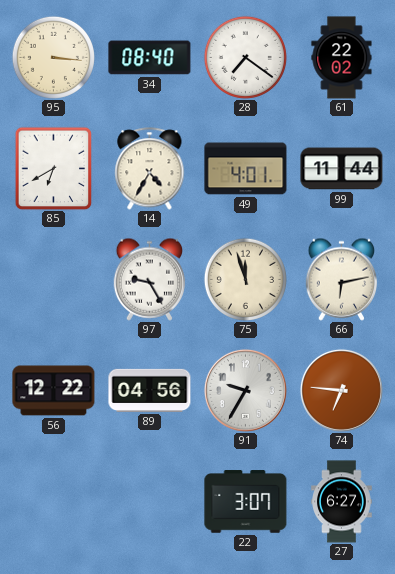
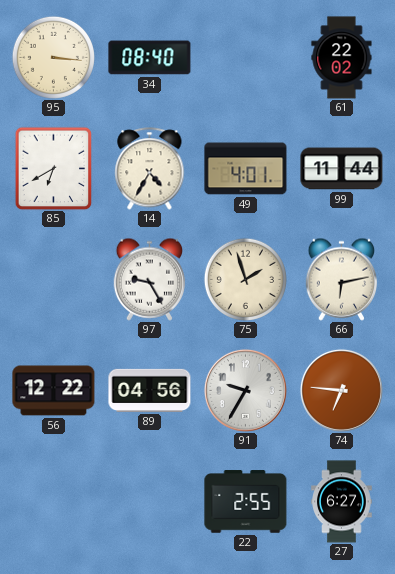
28: 7:21 -> none (245, 57)
75: 11:57 -> 1:57 (245, 279)
22: 3:07 -> 2:55 (246, 502)
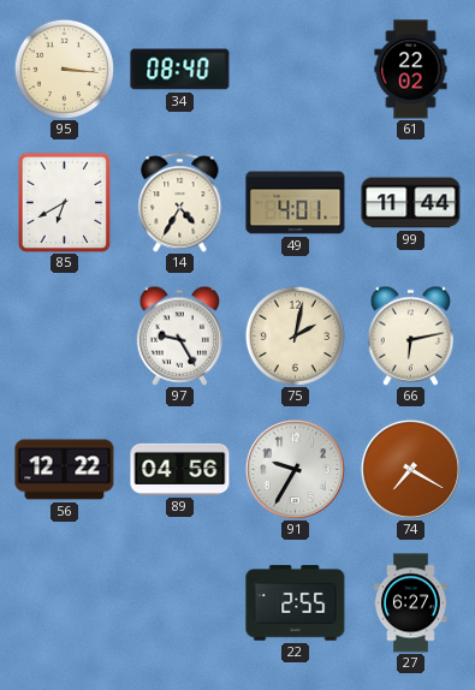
75: 1:57 -> 2:02 (295, 335)
74: 6:46 -> 7:20 (410, 469)
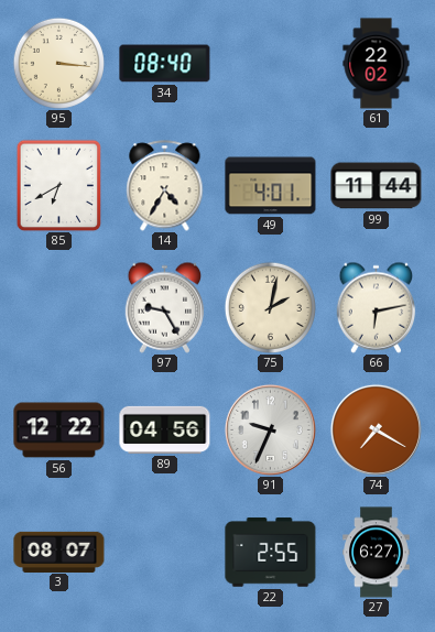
91: 9:35 -> 9:34 (270, 429)
3: none -> 08:07 (59, 552)
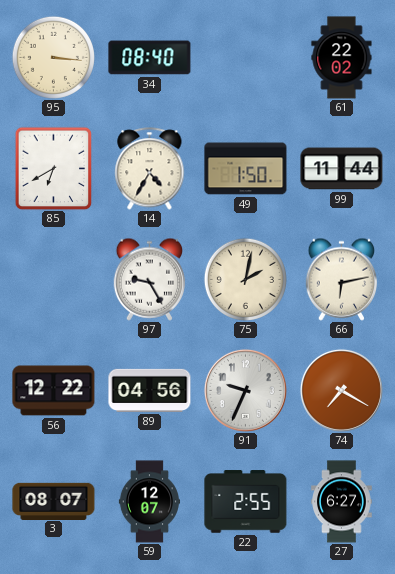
49: 4:01 -> 1:50 (246, 169)
59: none -> 12:07 (149, 502)
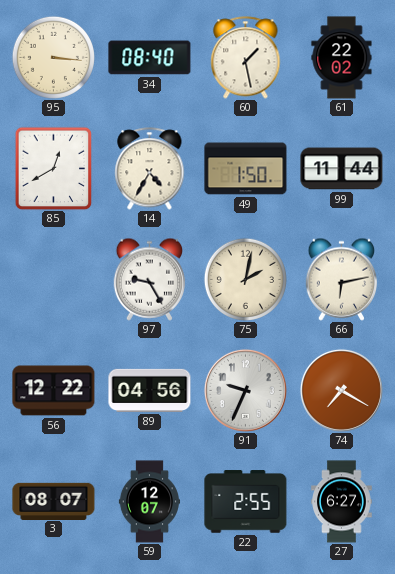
60: none -> 1:28 (246, 58)
85: 6:40 -> 12:40 (54, 168)
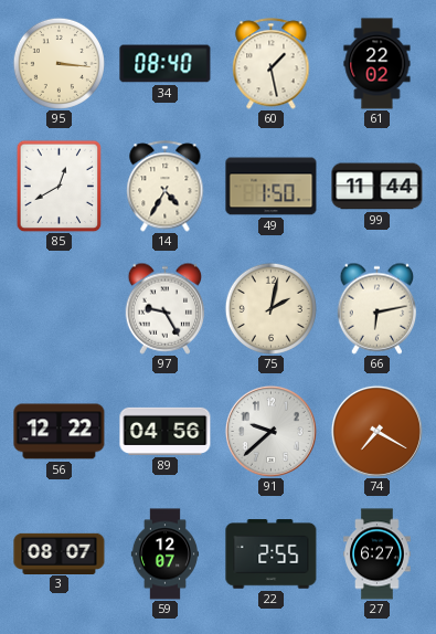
91: 9:34 -> 9:38 (270, 431)
